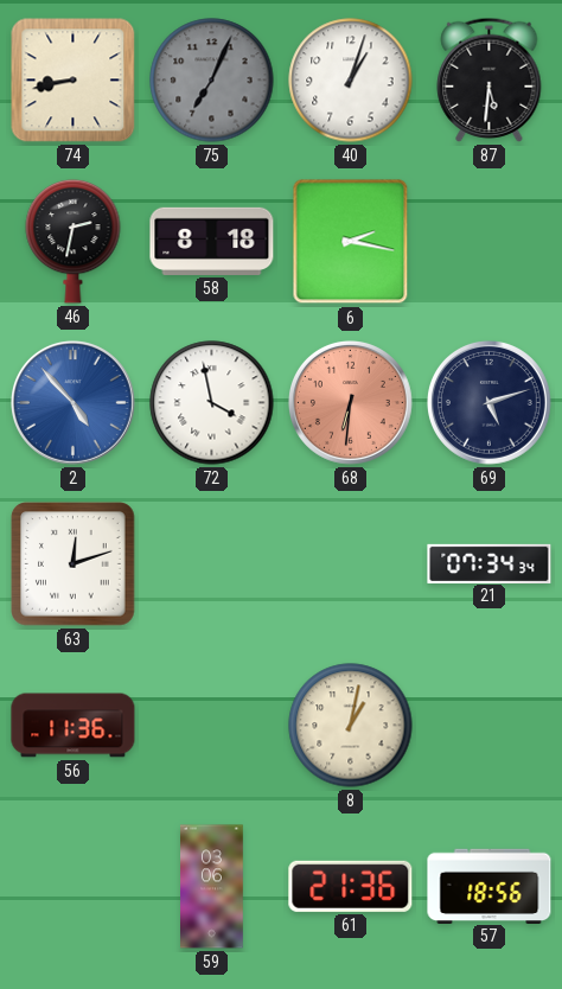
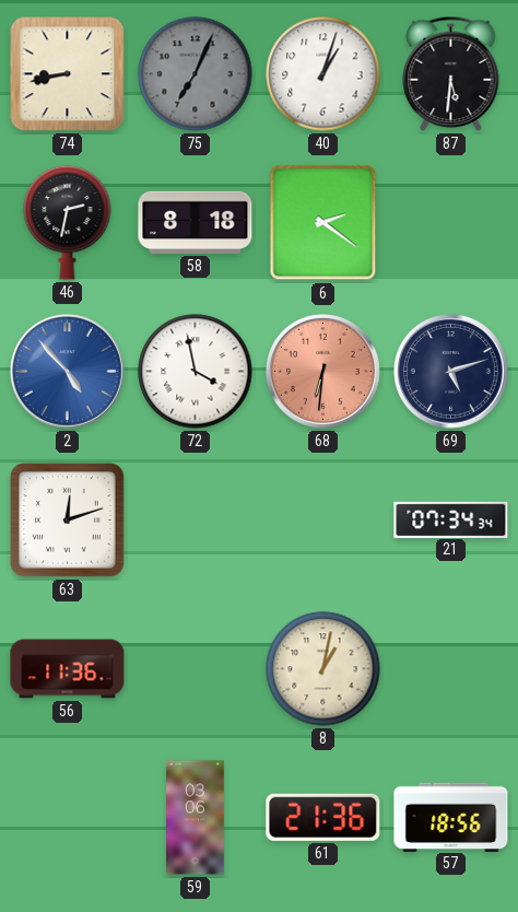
6: 2:17 -> 2:21 (323, 223)
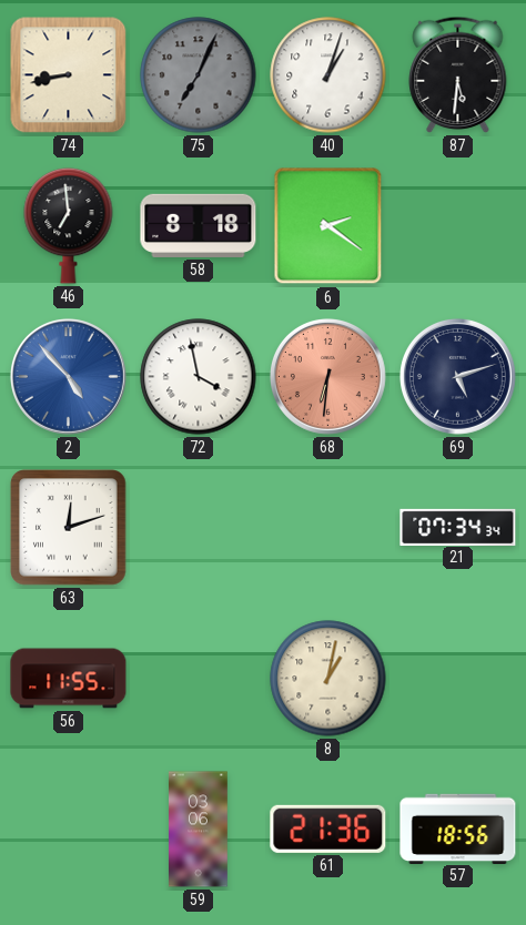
46: 2:32 -> 6:59 (69, 225)
56: 11:36 -> 11:55 (69, 679)
